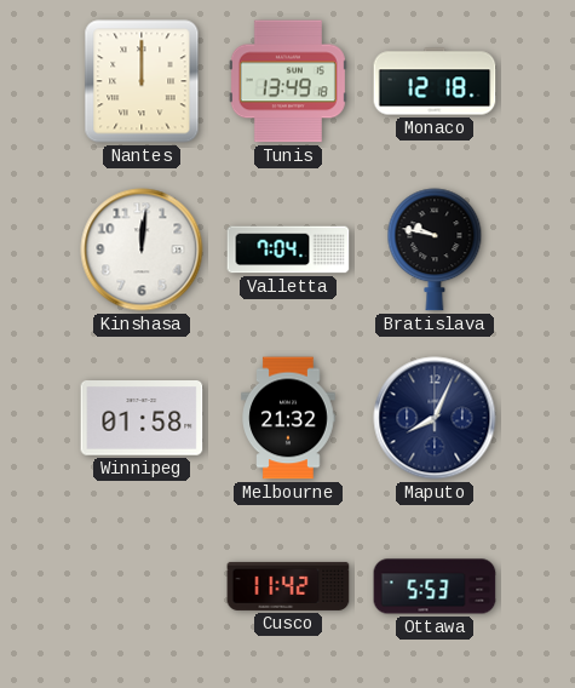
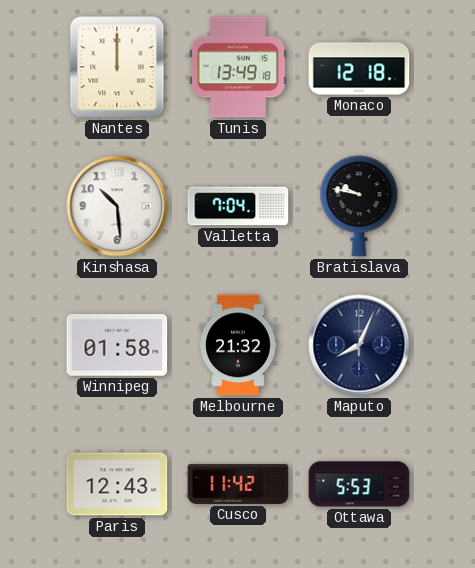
Kinshasa: 12:01 -> 10:29 (117, 206)
Paris: none -> 12:43 (117, 484)
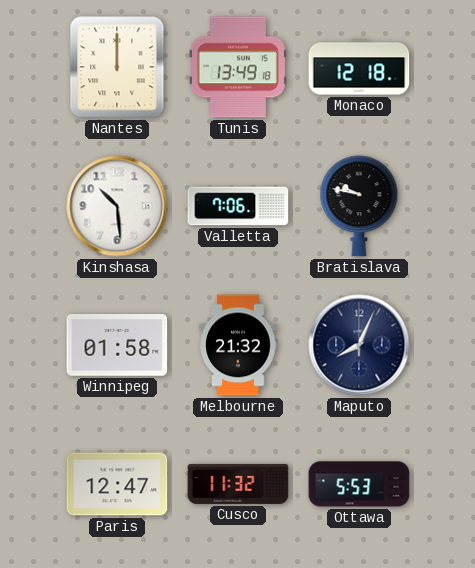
Valletta: 7:04 -> 7:06 (238, 206)
Paris: 12:43 -> 12:47 (117, 484)
Cusco: 11:42 -> 11:32 (238, 484)
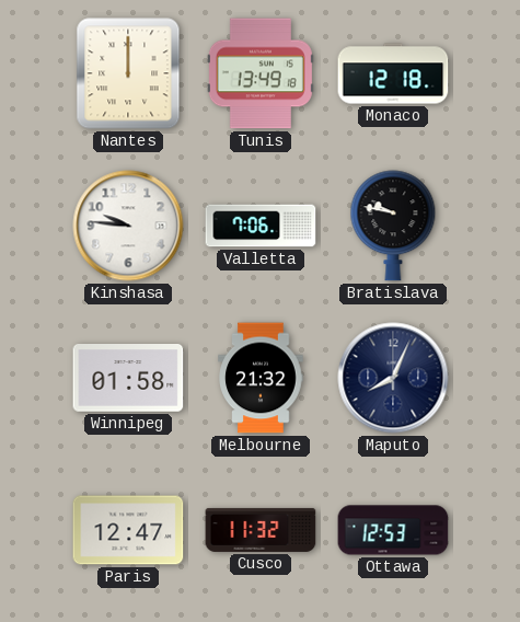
Kinshasa: 10:29 -> 9:46 (128, 226)
Ottawa: 5:53 -> 12:53 (393, 530)
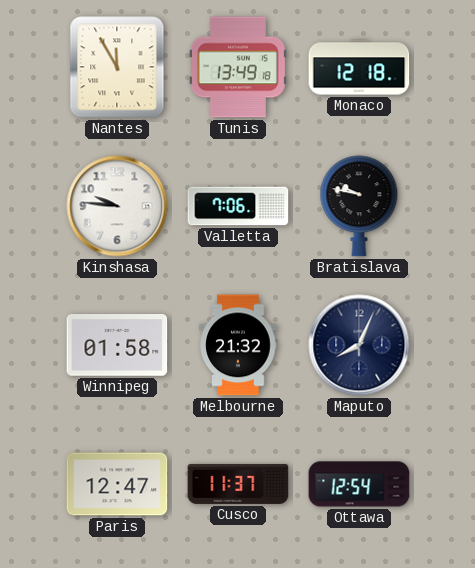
Nantes: 12:00 -> 11:55 (117, 67)
Cusco: 11:32 -> 11:37 (238, 484)
Ottawa: 12:53 -> 12:54 (359, 484)
